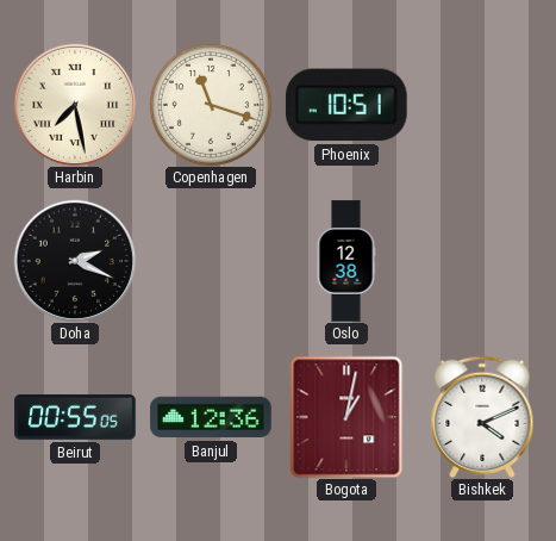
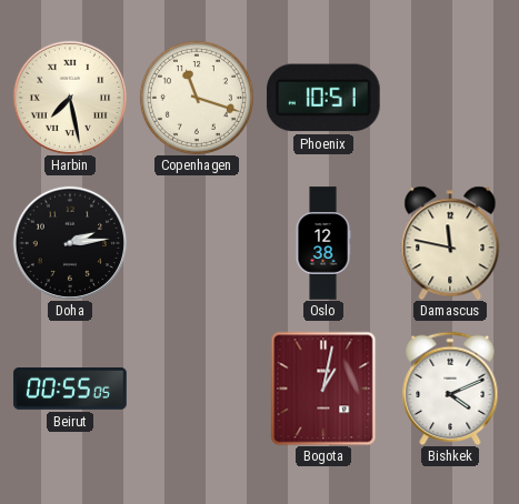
Doha: 2:19 -> 2:14 (70, 243)
Damascus: none -> 11:47 (450, 243)
Banjul: 12:36 -> none (211, 417)
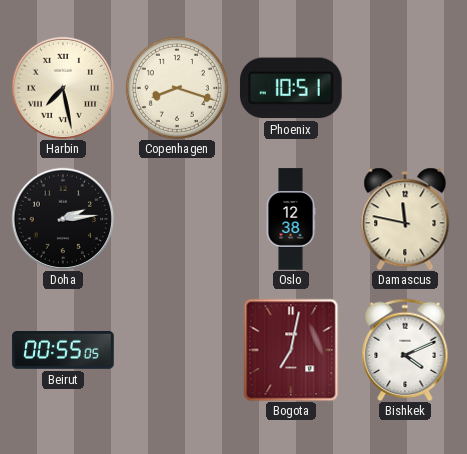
Copenhagen: 11:18 -> 8:18 (177, 88)
Bogota: 1:02 -> 7:02 (291, 350)
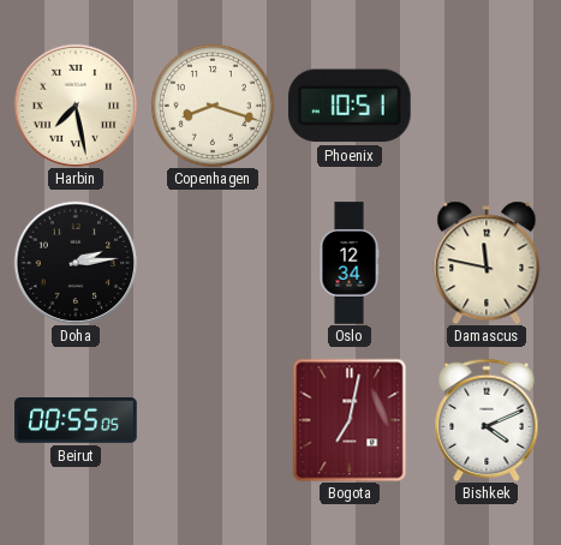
Oslo: 12:38 -> 12:34 (350, 263)
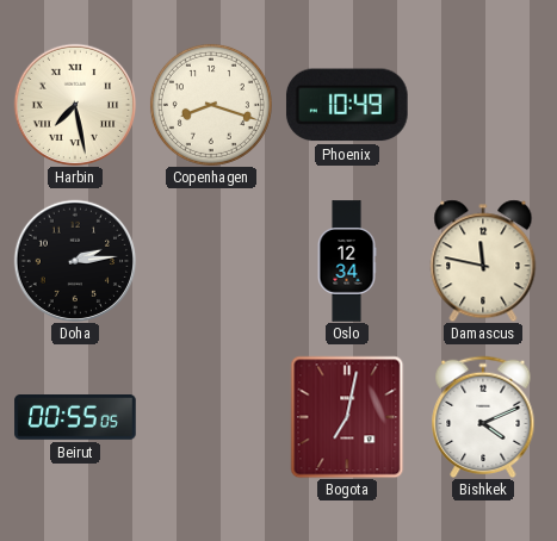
Phoenix: 10:51 -> 10:49 (347, 105)
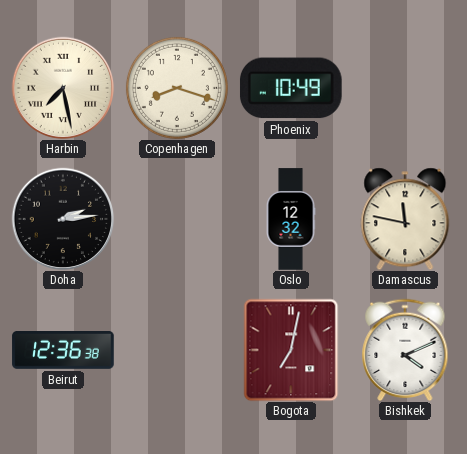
Oslo: 12:34 -> 12:32 (291, 219)
Beirut: 00:55 -> 12:36 (63, 351)
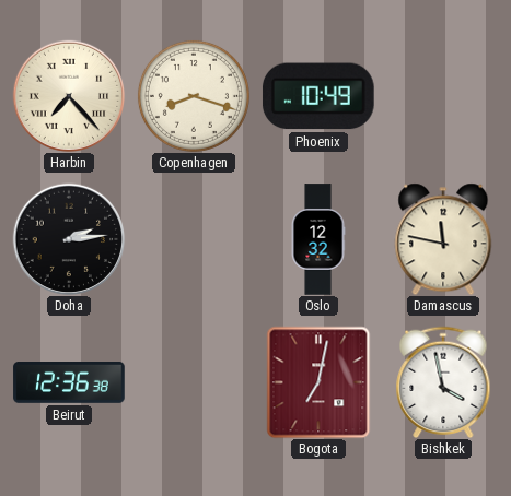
Harbin: 7:28 -> 7:23 (69, 96)
Bishkek: 4:11 -> 3:58 (443, 382)
